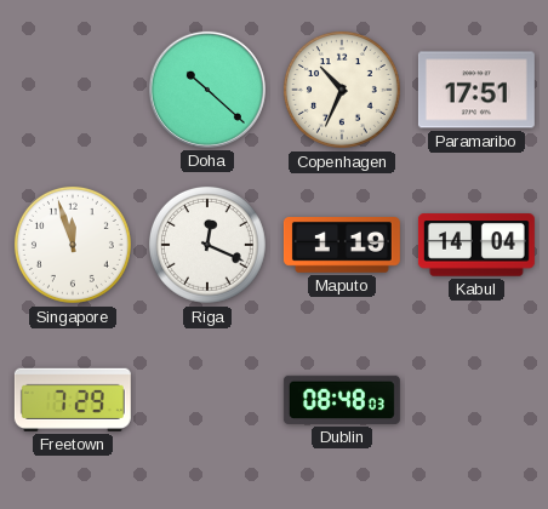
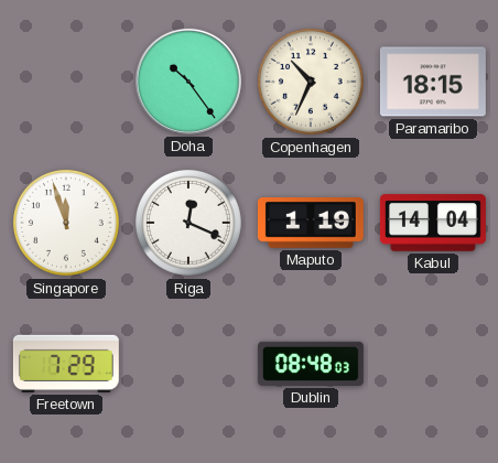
Doha: 10:22 -> 10:24 (188, 82)
Paramaribo: 17:51 -> 18:15 (433, 82)
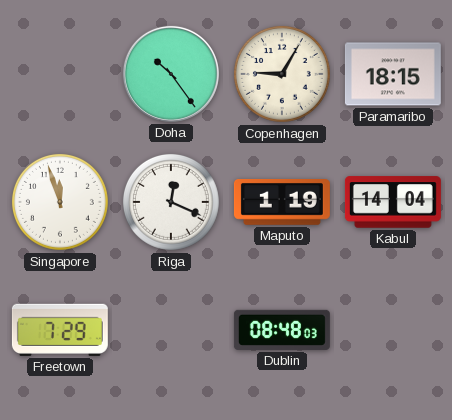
Copenhagen: 10:34 -> 9:05 (282, 74)
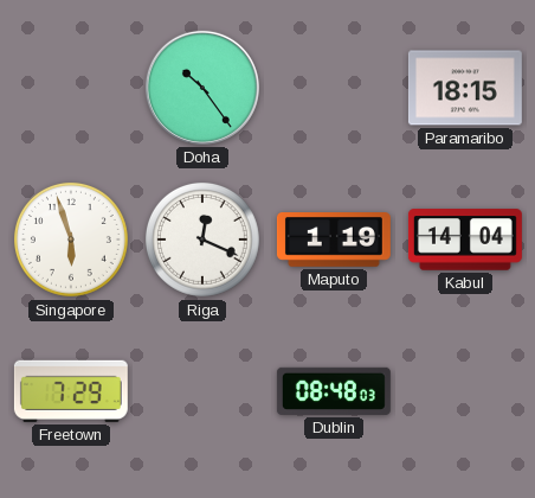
Copenhagen: 9:05 -> none (282, 74)
Singapore: 11:57 -> 5:57 (71, 240)
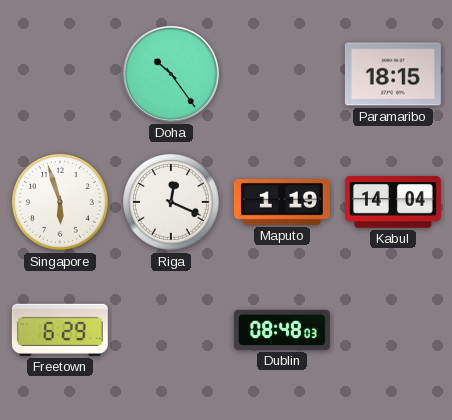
Freetown: 7:29 -> 6:29 (60, 330)
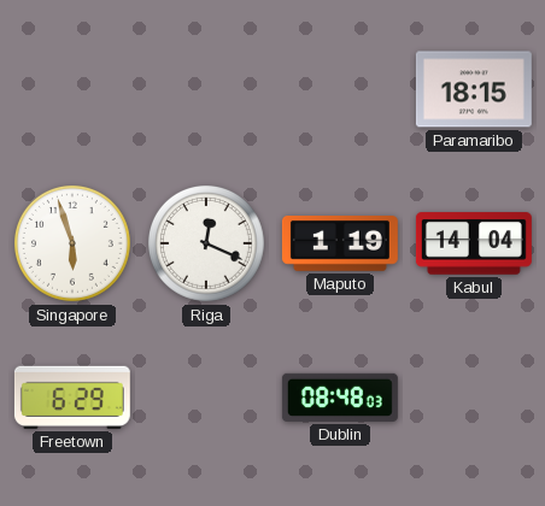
Doha: 10:24 -> none (171, 74)
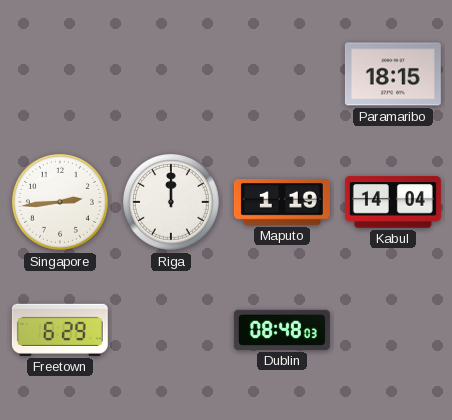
Singapore: 5:57 -> 2:44 (60, 202)
Riga: 12:19 -> 12:00 (171, 202)
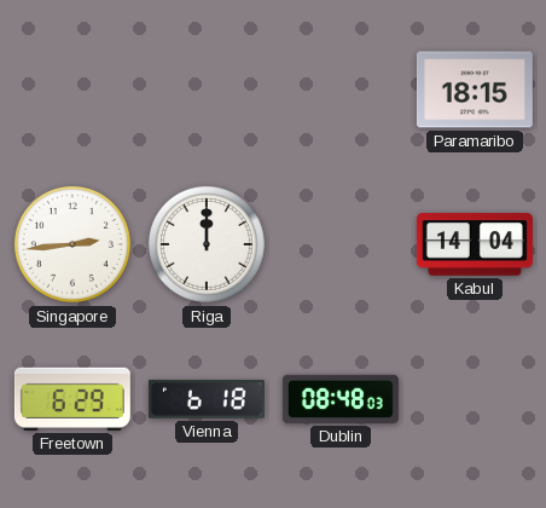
Maputo: 1:19 -> none (282, 203)
Vienna: none -> 6:18 (207, 399)
